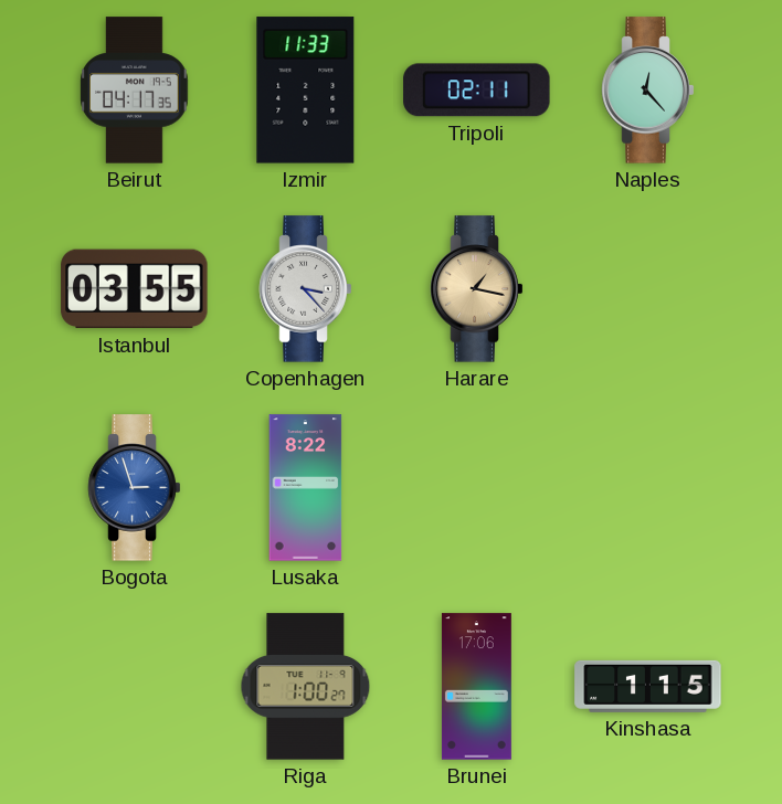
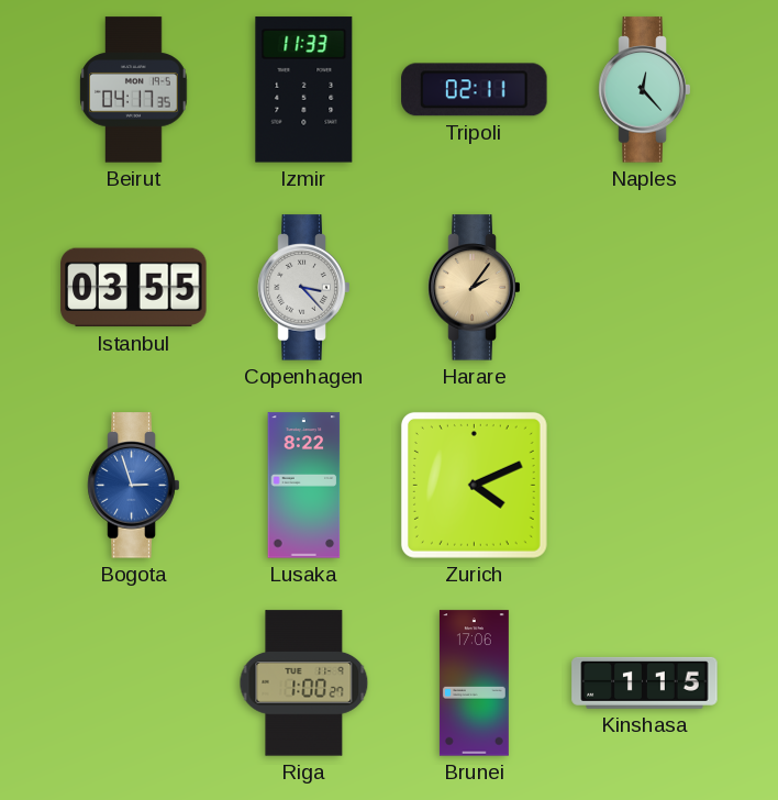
Harare: 1:17 -> 2:06 (475, 288)
Zurich: none -> 4:11 (474, 485)
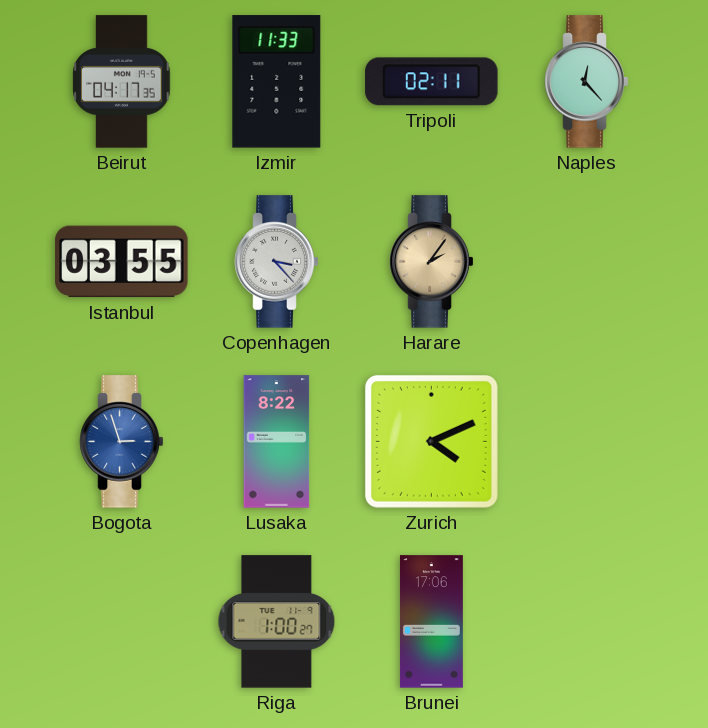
Kinshasa: 1:15 -> none (645, 682)
